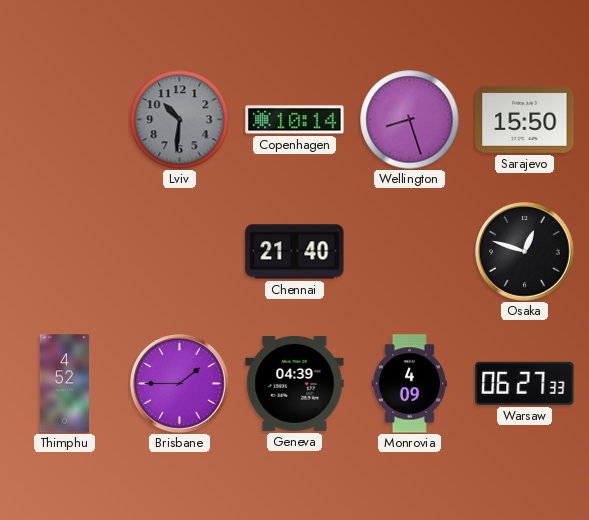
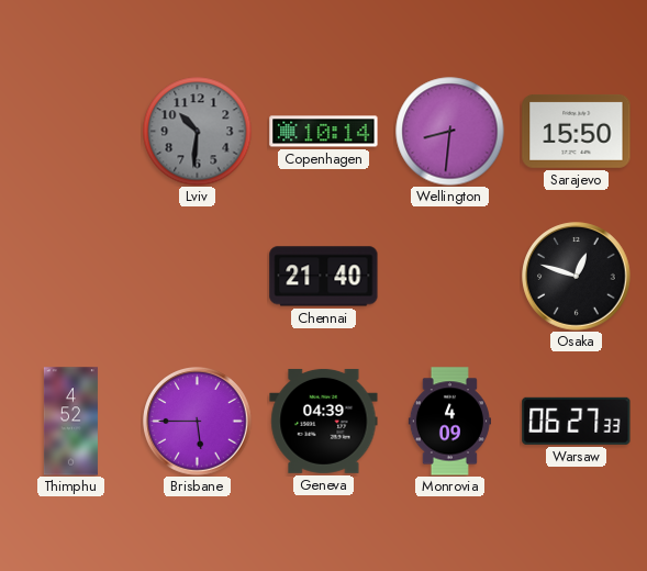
Wellington: 8:27 -> 8:31 (450, 132)
Brisbane: 1:45 -> 5:45 (198, 422)
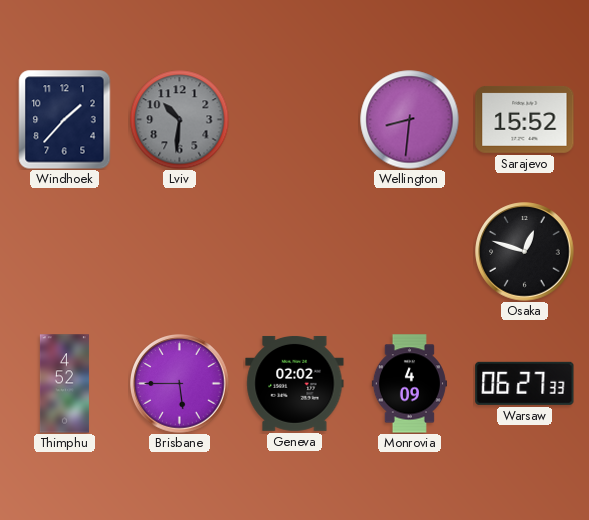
Windhoek: none -> 1:37 (65, 120)
Copenhagen: 10:14 -> none (324, 132)
Sarajevo: 15:50 -> 15:52 (525, 119)
Chennai: 21:40 -> none (324, 277)
Geneva: 04:39 -> 02:02 (295, 383)
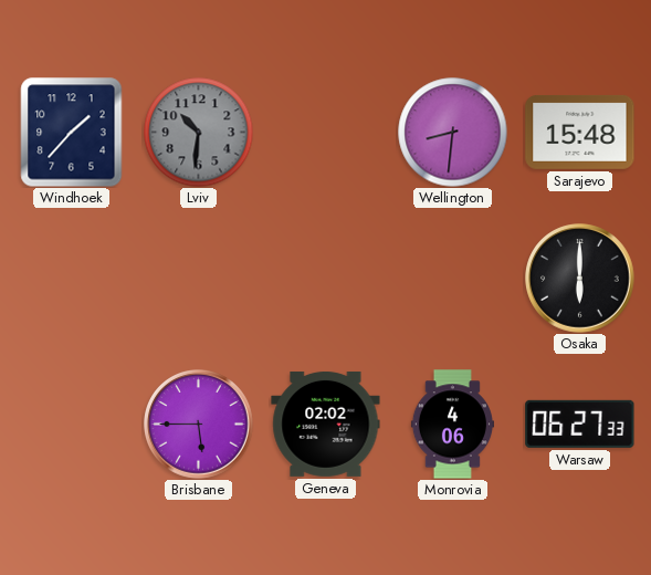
Sarajevo: 15:52 -> 15:48 (580, 132)
Osaka: 12:48 -> 6:00 (580, 279)
Thimphu: 4:52 -> none (64, 384)
Monrovia: 4:09 -> 4:06 (452, 425)
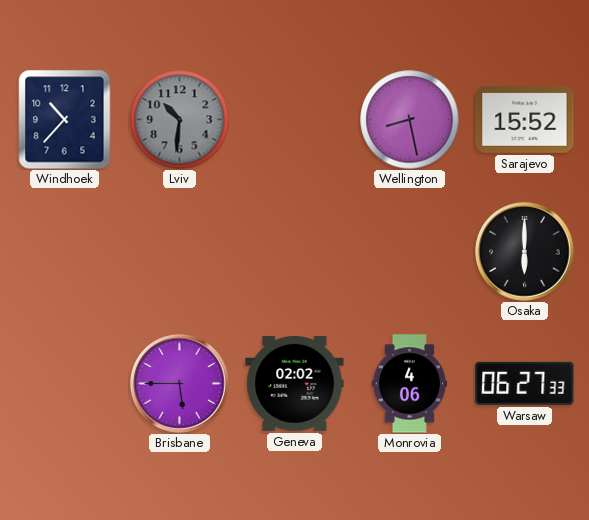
Windhoek: 1:37 -> 10:37 (65, 120)
Wellington: 8:31 -> 8:28 (410, 120)
Sarajevo: 15:48 -> 15:52 (525, 119)
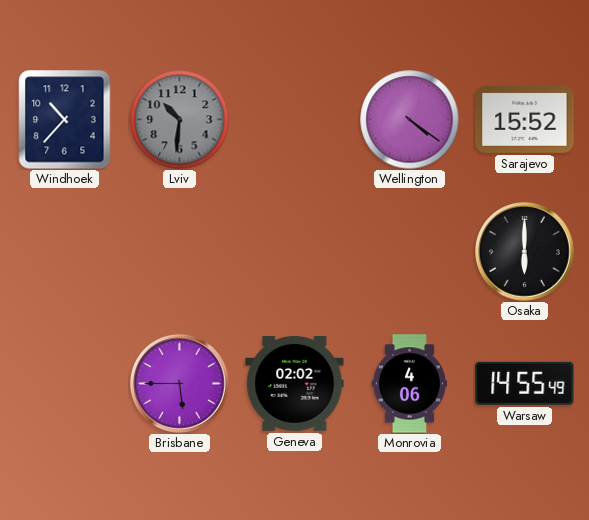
Wellington: 8:28 -> 4:21 (410, 120)
Warsaw: 06:27 -> 14:55 (525, 383)
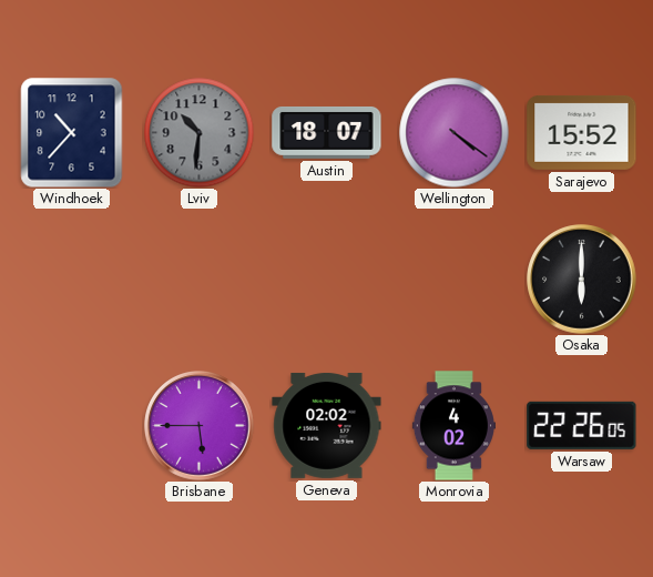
Austin: none -> 18:07 (327, 132)
Monrovia: 4:06 -> 4:02 (453, 426)
Warsaw: 14:55 -> 22:26 (582, 425)
